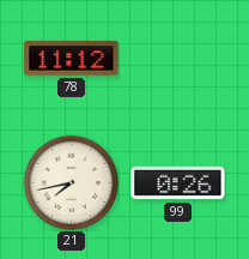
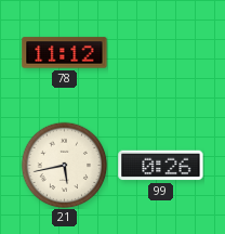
21: 7:43 -> 5:43 (64, 165)
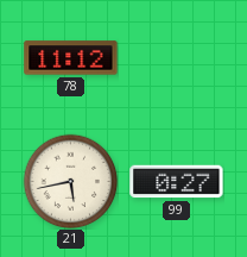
99: 0:26 -> 0:27 (177, 182)
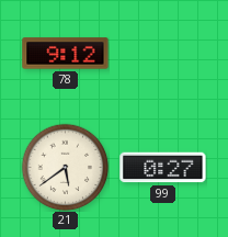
78: 11:12 -> 9:12 (66, 54)
21: 5:43 -> 5:39 (65, 167)
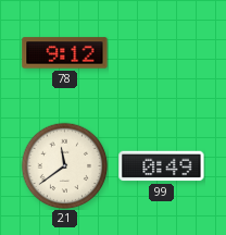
21: 5:39 -> 11:39 (64, 165)
99: 0:27 -> 0:49 (162, 166)
